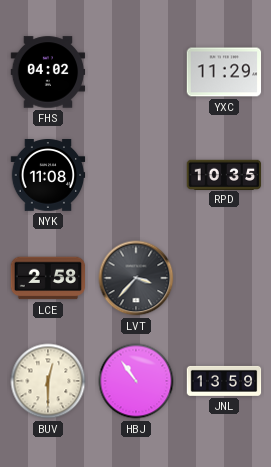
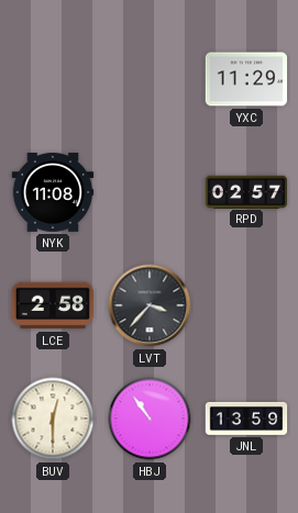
FHS: 04:02 -> none (48, 72)
RPD: 10:35 -> 02:57 (246, 191)
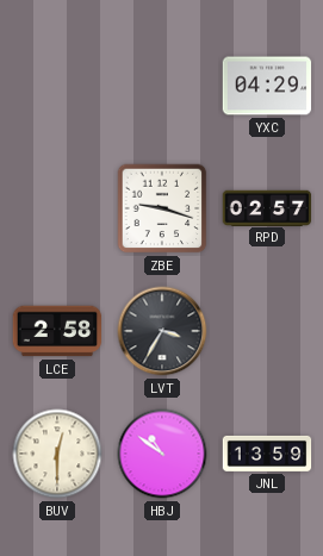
YXC: 11:29 -> 04:29 (267, 86)
NYK: 11:08 -> none (53, 193)
ZBE: none -> 9:18 (162, 208)
LVT: 3:37 -> 3:35 (162, 331)
HBJ: 10:54 -> 10:51 (162, 454)
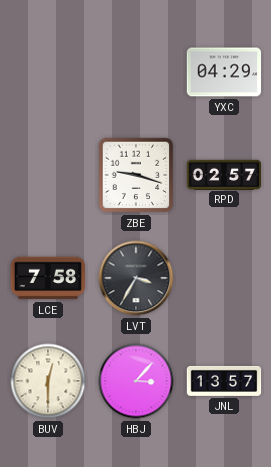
LCE: 2:58 -> 7:58 (48, 278)
HBJ: 10:51 -> 3:07 (136, 381)
JNL: 13:59 -> 13:57 (224, 381)
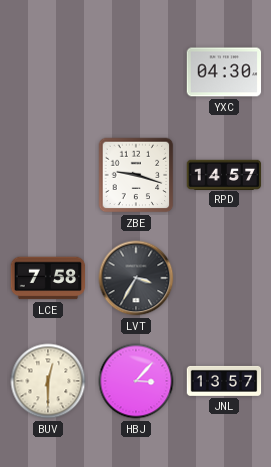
YXC: 04:29 -> 04:30 (224, 72)
RPD: 02:57 -> 14:57 (224, 174)
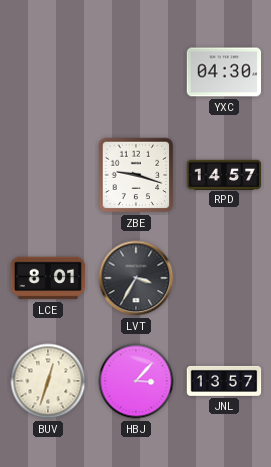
LCE: 7:58 -> 8:01 (48, 278)
BUV: 12:30 -> 12:33 (48, 381)
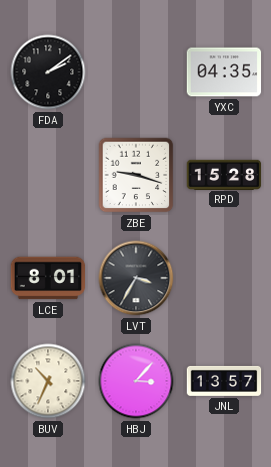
FDA: none -> 2:09 (48, 72)
YXC: 04:30 -> 04:35 (224, 72)
RPD: 14:57 -> 15:28 (224, 174)
BUV: 12:33 -> 10:34 (48, 381)
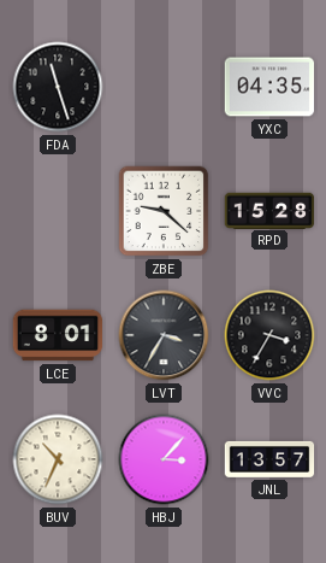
FDA: 2:09 -> 11:27 (58, 87)
ZBE: 9:18 -> 9:22 (164, 211)
VVC: none -> 3:35 (269, 335)
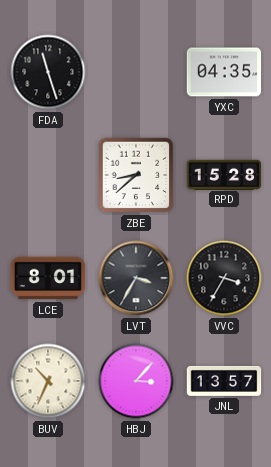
ZBE: 9:22 -> 8:38 (136, 175)
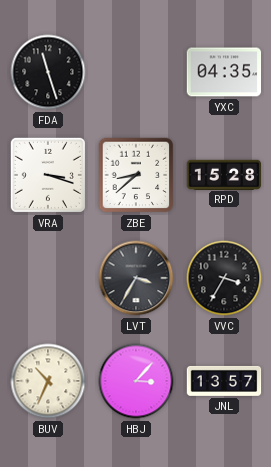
VRA: none -> 3:18 (48, 175)
LCE: 8:01 -> none (48, 278)
